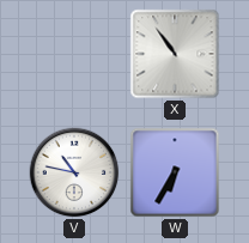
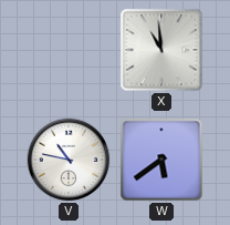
X: 10:54 -> 10:59 (161, 50)
W: 6:35 -> 5:39 (161, 160)
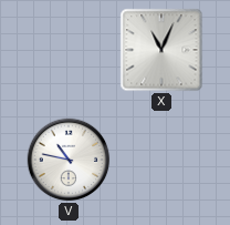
X: 10:59 -> 11:04 (161, 50)
W: 5:39 -> none (161, 160)
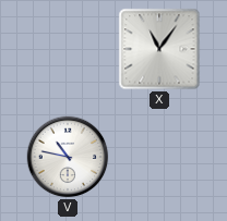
X: 11:04 -> 11:06 (159, 49)
